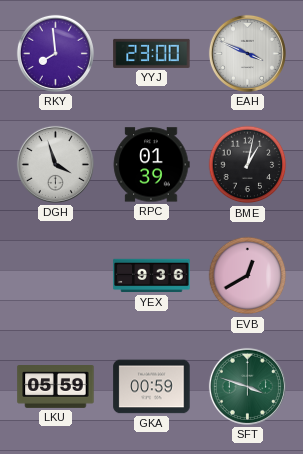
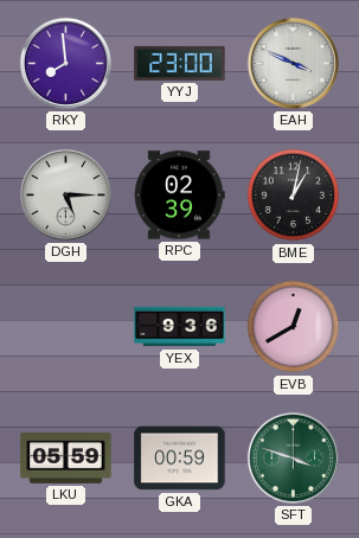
DGH: 3:57 -> 5:15 (65, 194)
RPC: 01:39 -> 02:39 (179, 196)
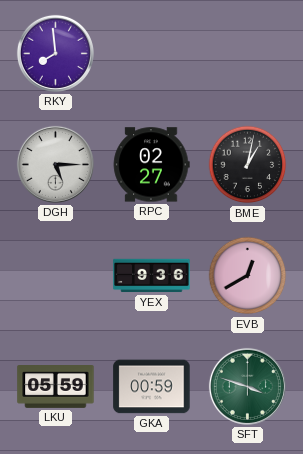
YYJ: 23:00 -> none (180, 63)
EAH: 3:49 -> none (293, 63)
RPC: 02:39 -> 02:27 (151, 165)
